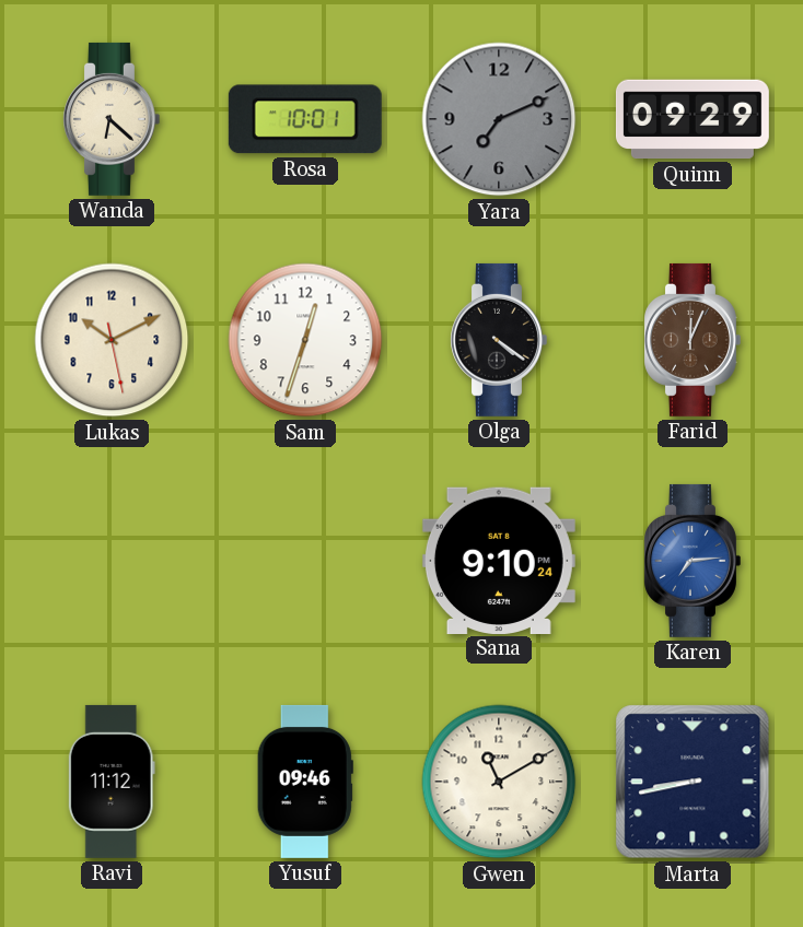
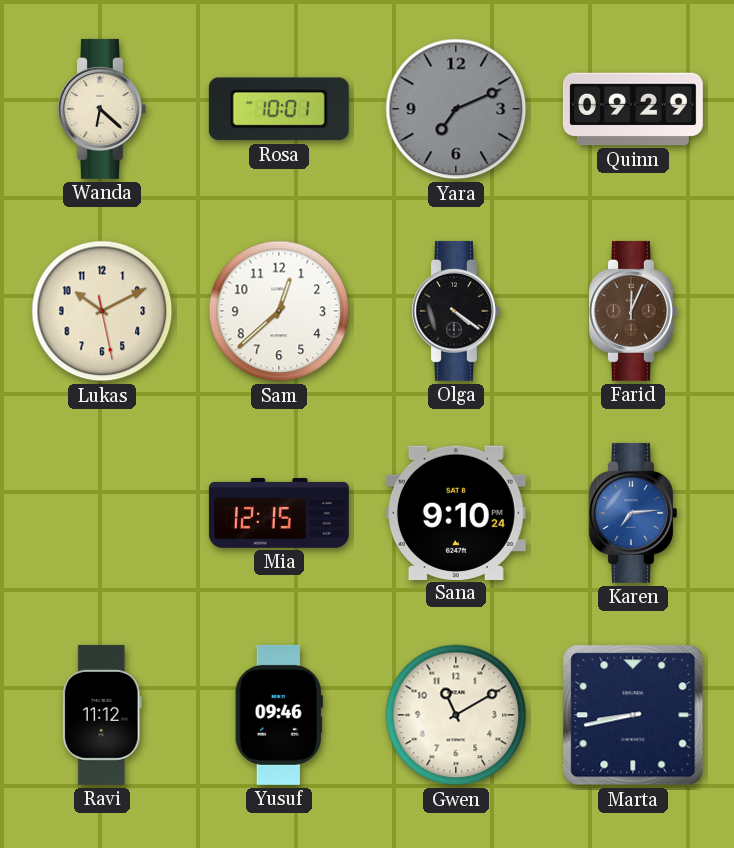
Sam: 12:33 -> 12:38 (279, 311)
Mia: none -> 12:15 (279, 513)
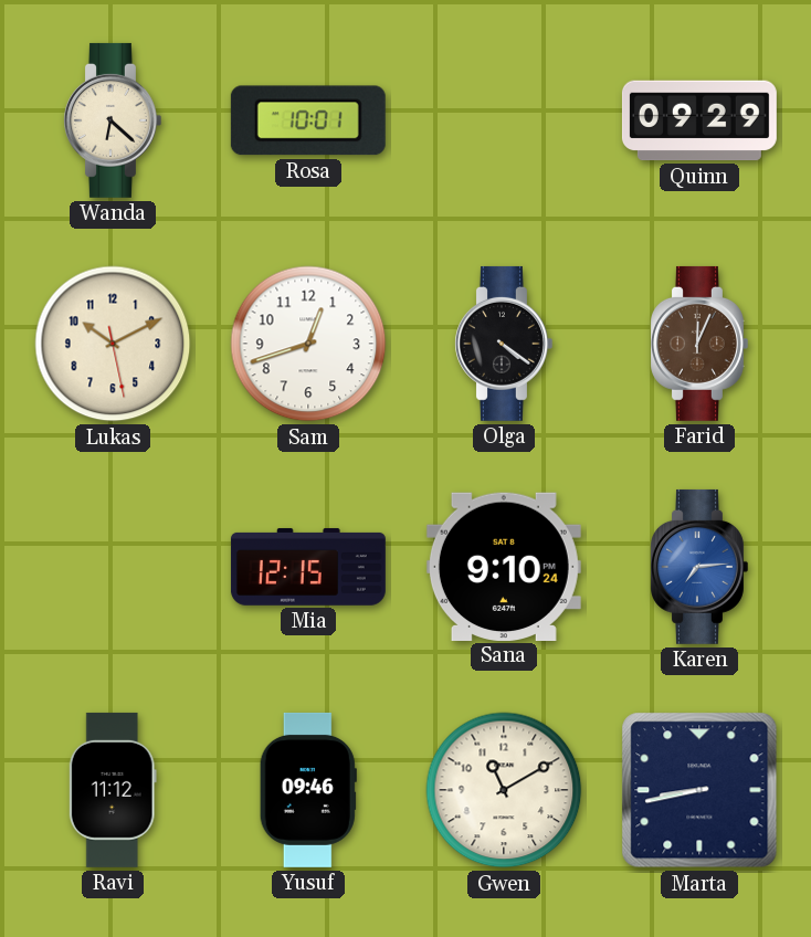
Yara: 7:11 -> none (456, 109)
Sam: 12:38 -> 12:42 (308, 344)
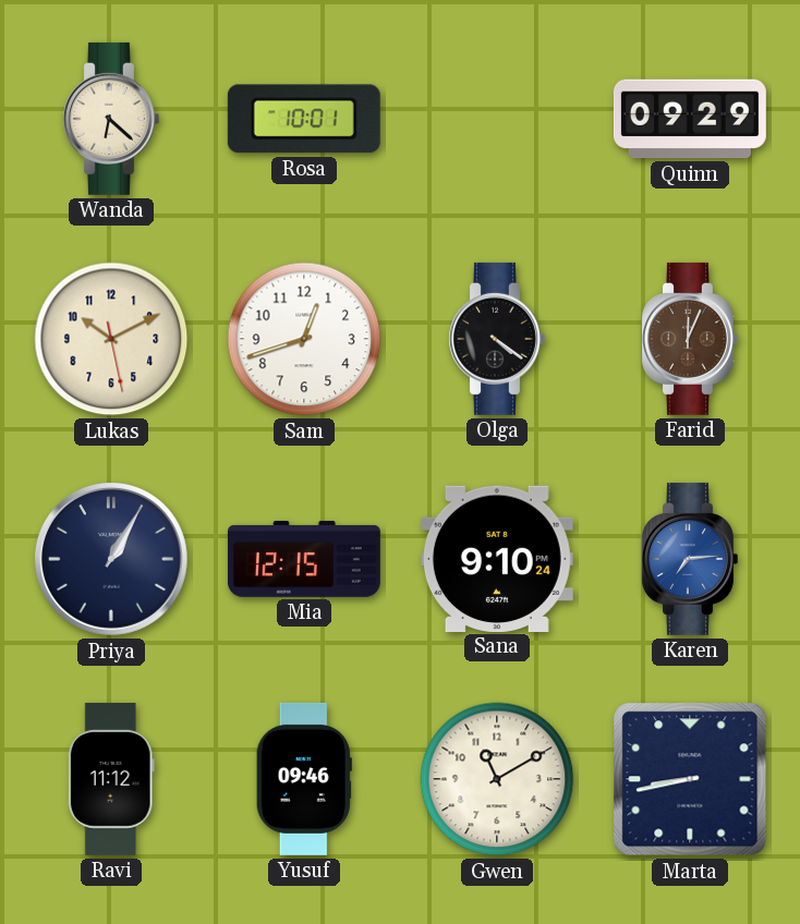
Priya: none -> 1:05 (111, 559)
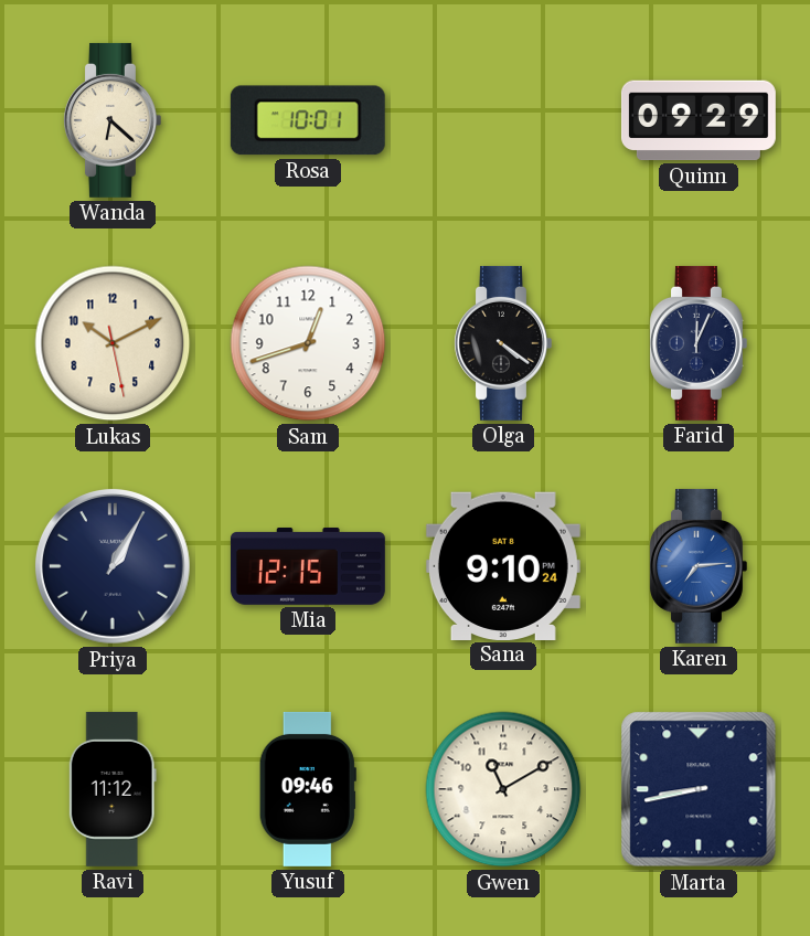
Farid dial: brown -> navy (699, 343)
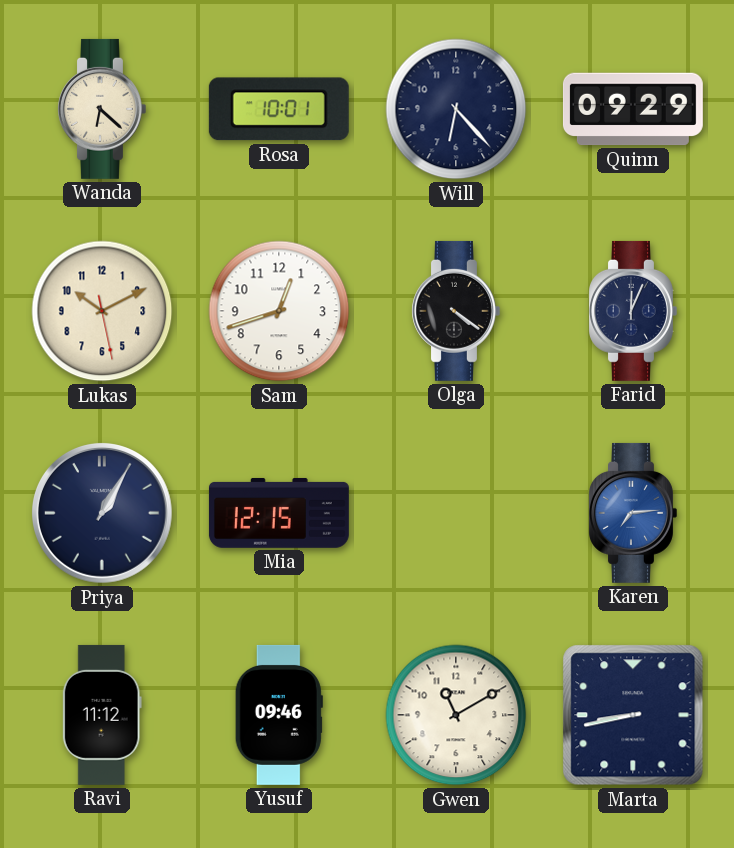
Will: none -> 6:23 (456, 109)
Sana: 9:10 -> none (503, 565)
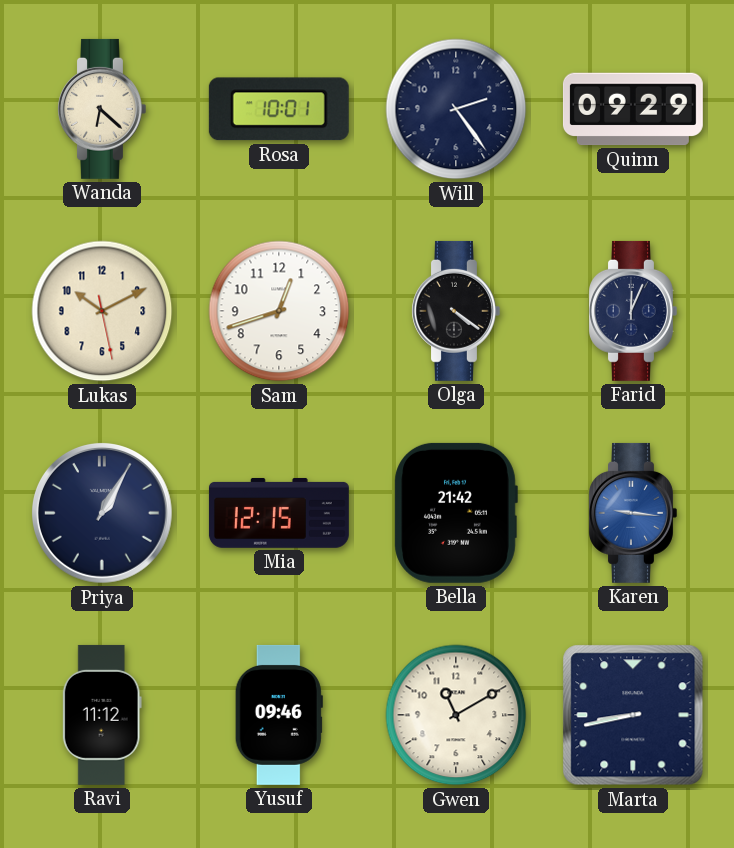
Will: 6:23 -> 2:24 (456, 109)
Bella: none -> 21:42 (456, 513)
Karen: 7:14 -> 9:16 (633, 513)
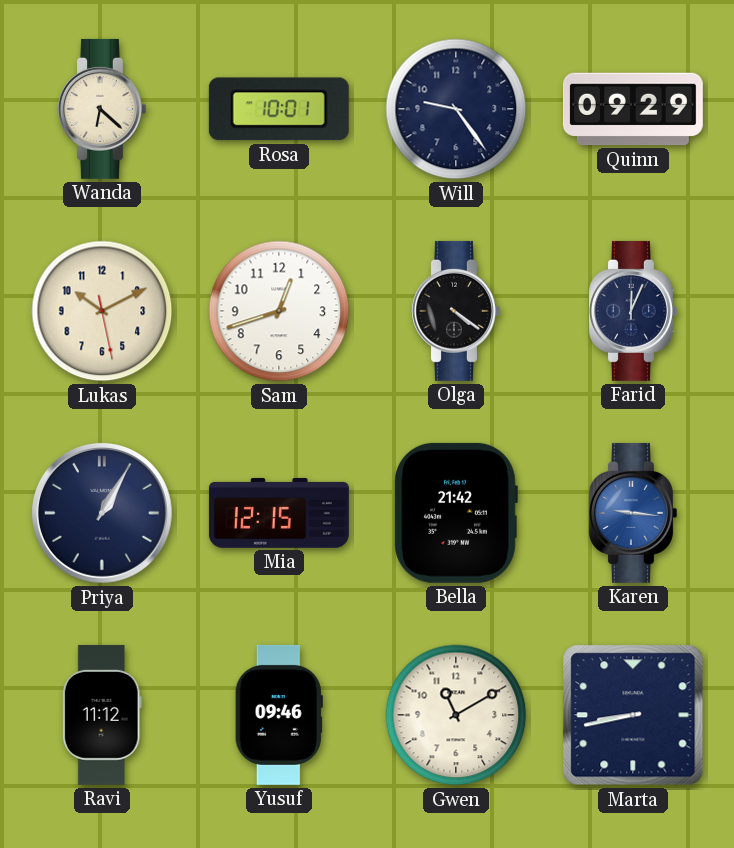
Will: 2:24 -> 9:24 (456, 109)
